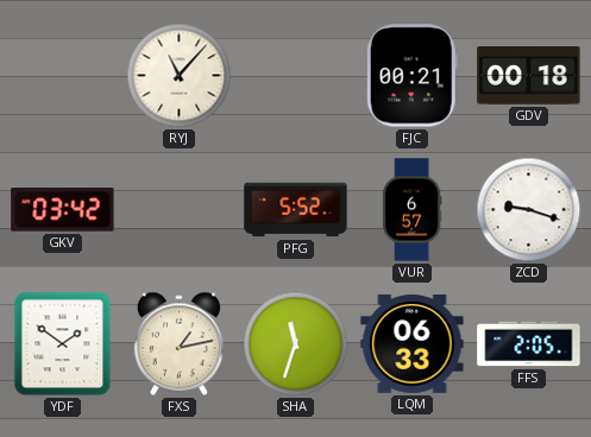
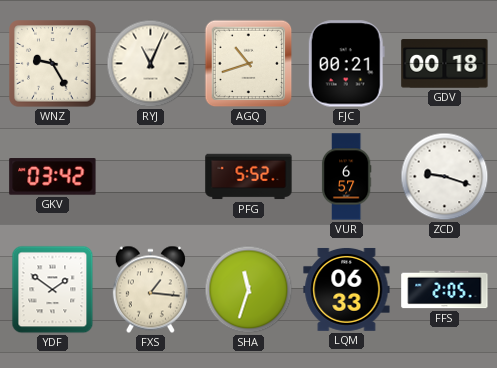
WNZ: none -> 9:25 (53, 64)
RYJ: 11:07 -> 11:04 (151, 64)
AGQ: none -> 10:42 (249, 64)
FXS: 1:13 -> 1:16 (150, 290)
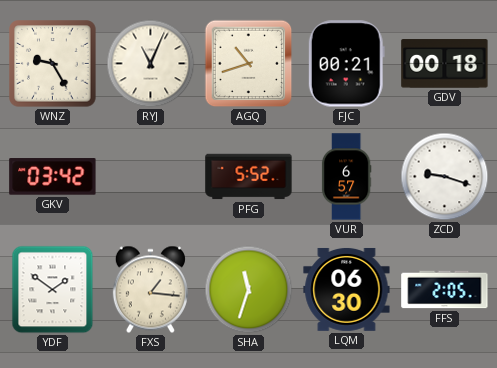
LQM: 06:33 -> 06:30 (347, 289)
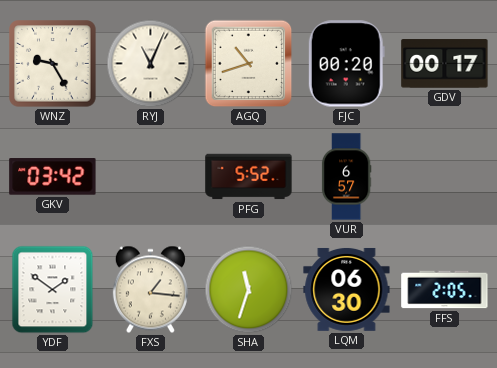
FJC: 00:21 -> 00:20 (346, 64)
GDV: 00:18 -> 00:17 (445, 64)
ZCD: 9:18 -> none (445, 177)
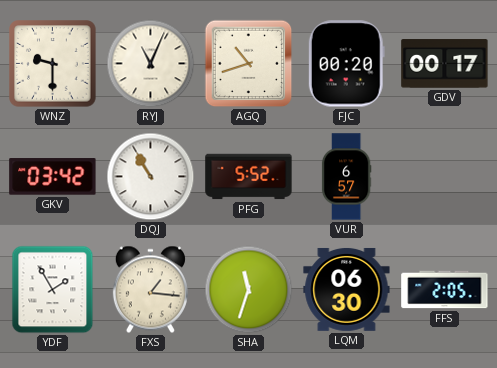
WNZ: 9:25 -> 9:30 (53, 64)
DQJ: none -> 10:55 (151, 177)
YDF: 1:51 -> 1:55 (53, 290)
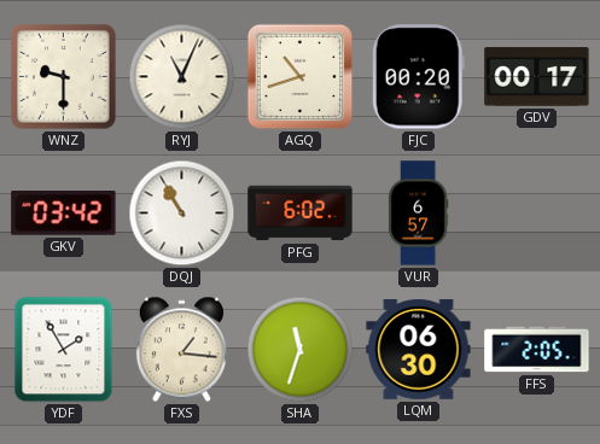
PFG: 5:52 -> 6:02 (301, 214)
